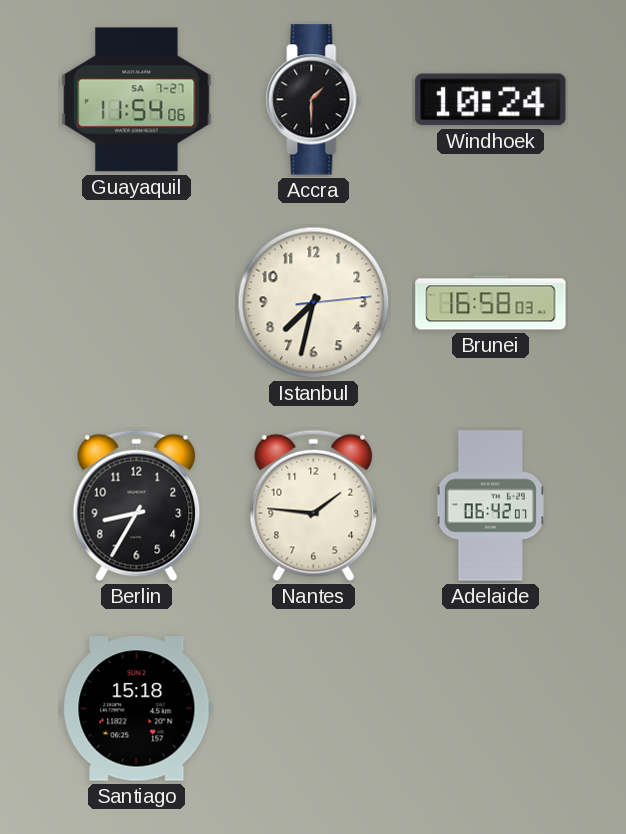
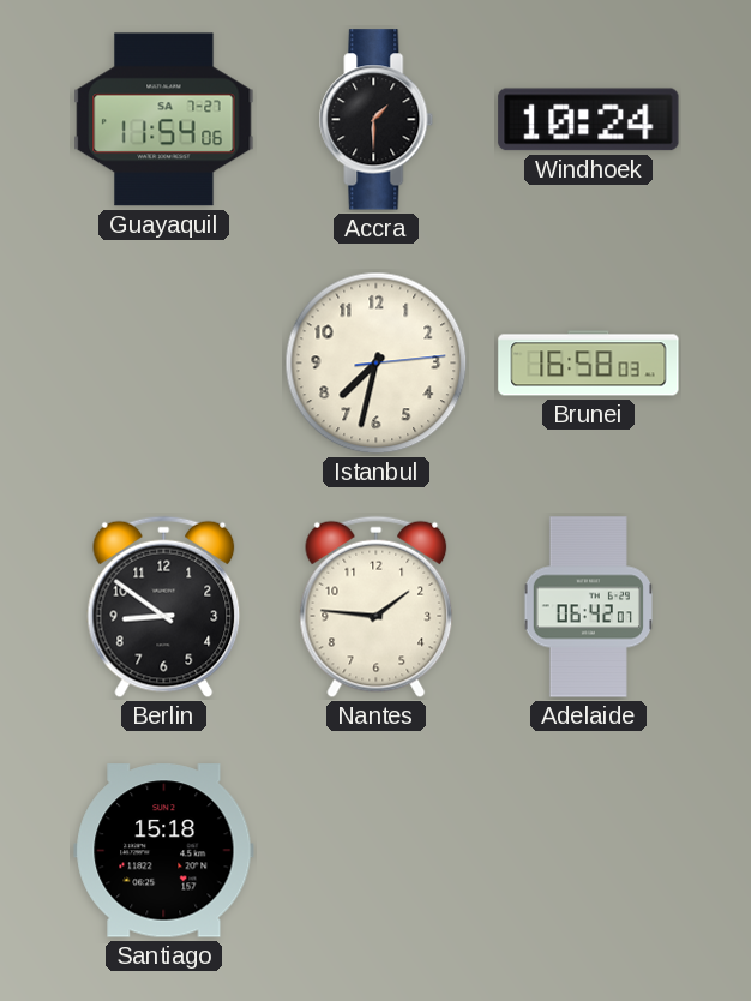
Berlin: 8:35 -> 8:51 (164, 607)
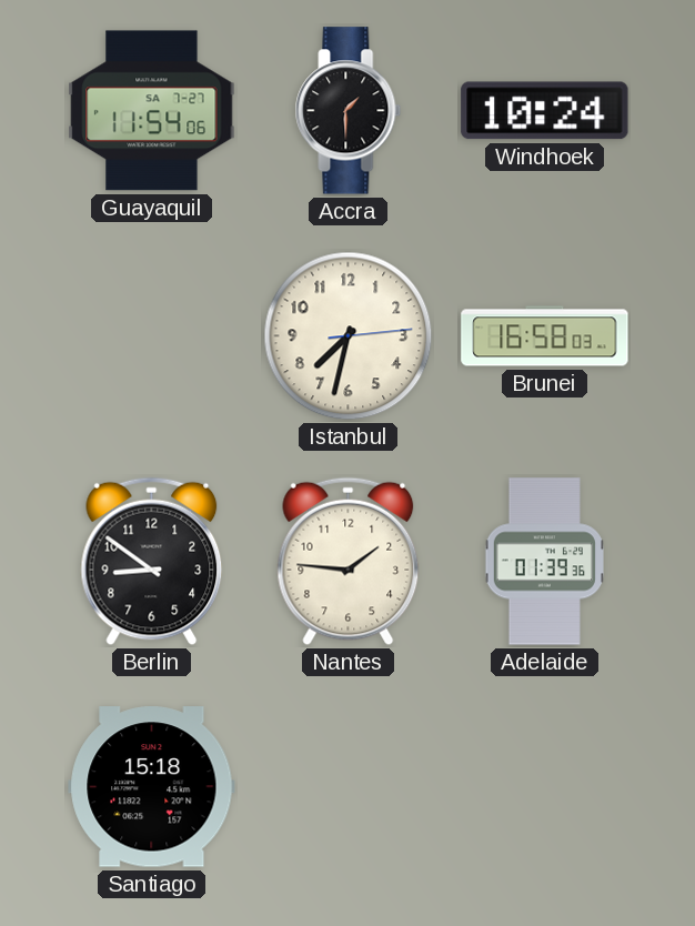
Adelaide: 06:42 -> 01:39 (544, 562)
